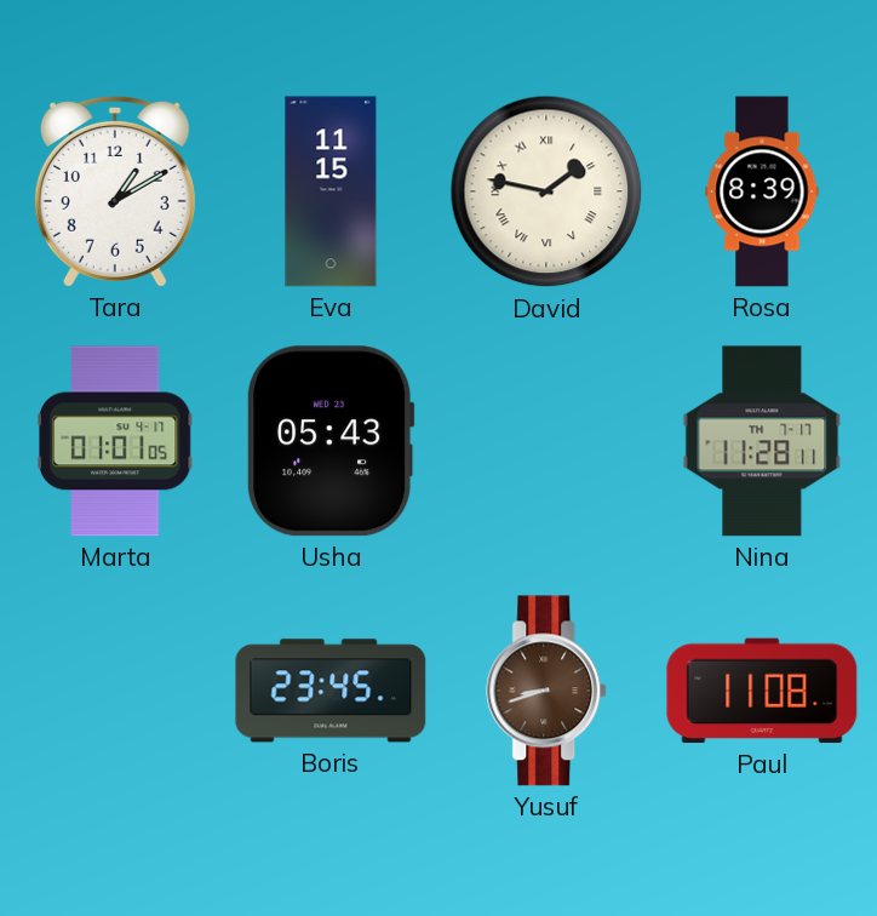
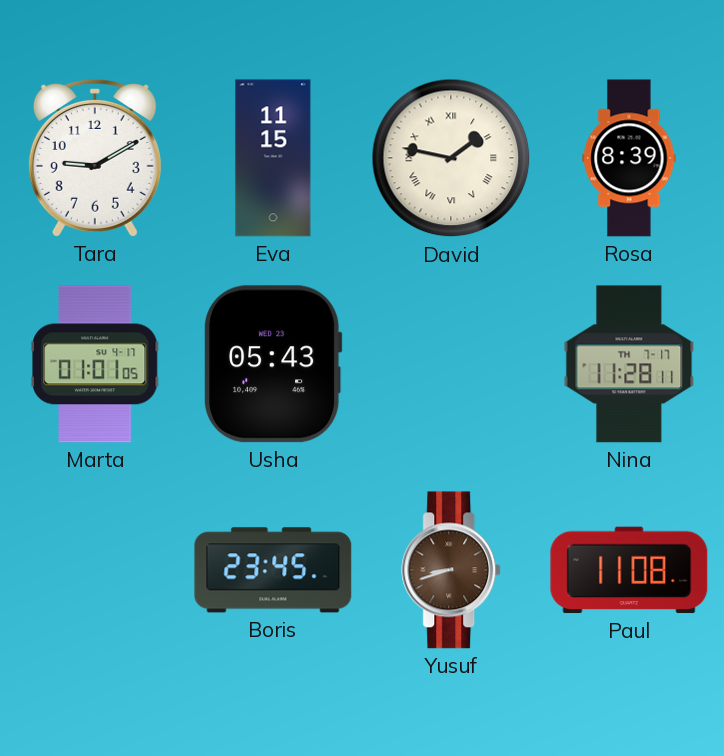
Tara: 1:10 -> 9:10 (95, 159)
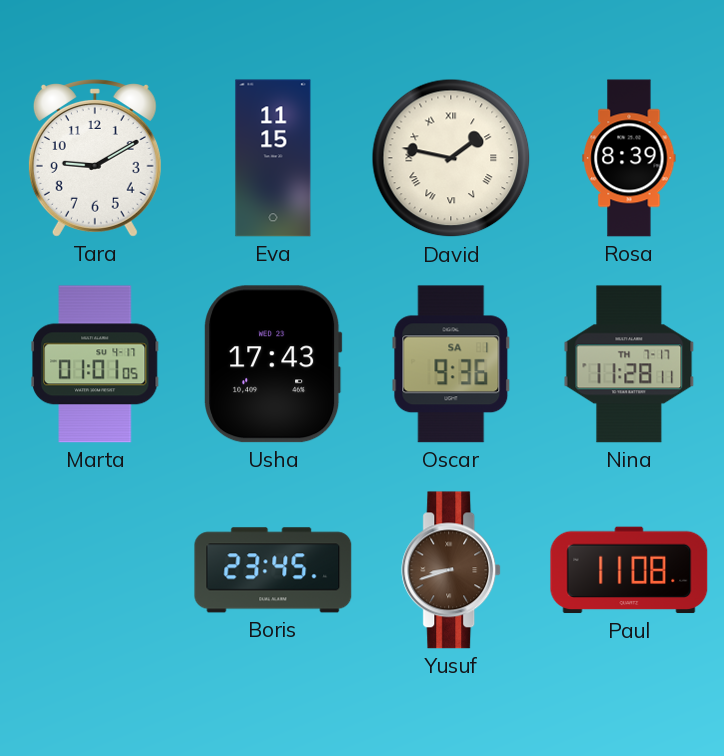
Usha: 05:43 -> 17:43 (274, 364)
Oscar: none -> 9:36 (451, 364)
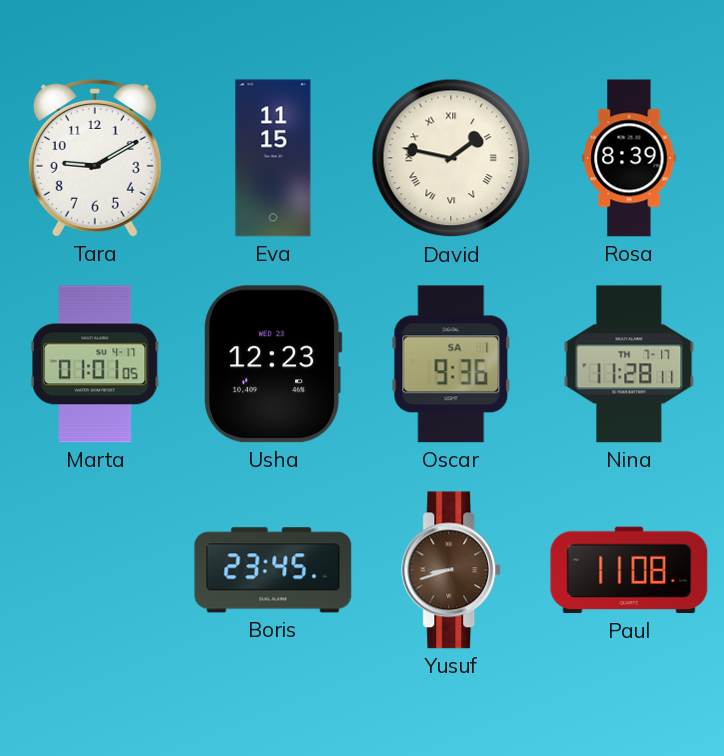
Usha: 17:43 -> 12:23 (274, 364)
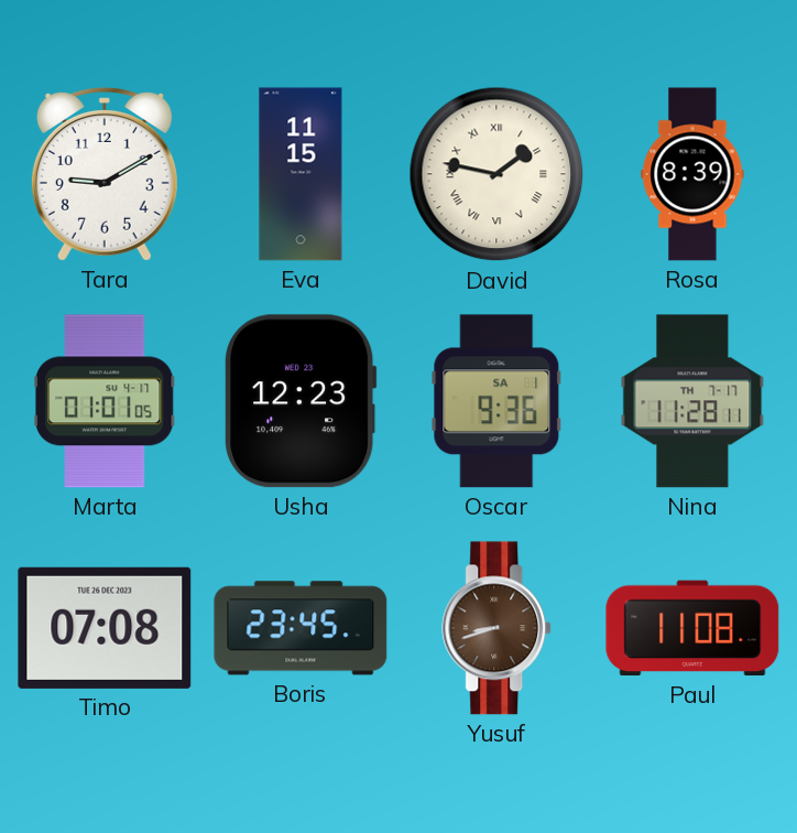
Timo: none -> 07:08 (105, 628)
